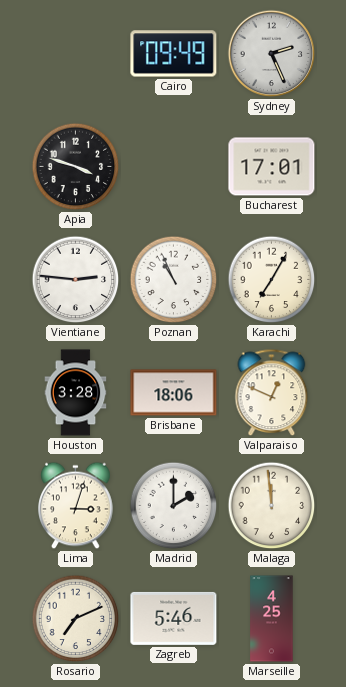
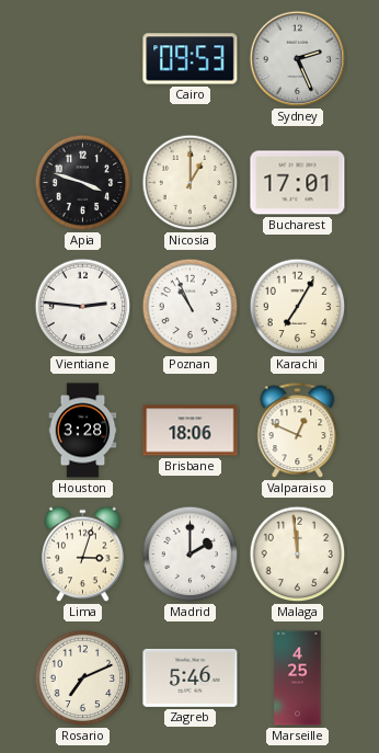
Cairo: 09:49 -> 09:53 (191, 59)
Nicosia: none -> 1:00 (191, 183)
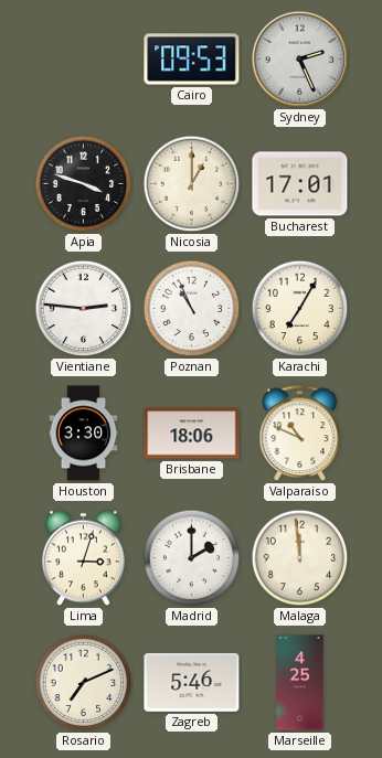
Houston: 3:28 -> 3:30 (84, 434)
Valparaiso: 12:49 -> 10:49 (300, 434)
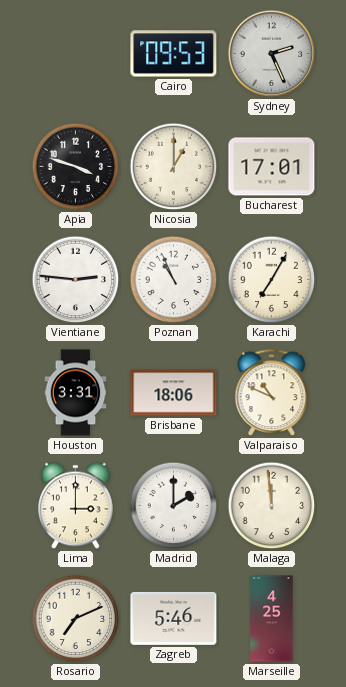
Houston: 3:30 -> 3:31 (76, 393)
Lima: 3:03 -> 3:00 (76, 506)
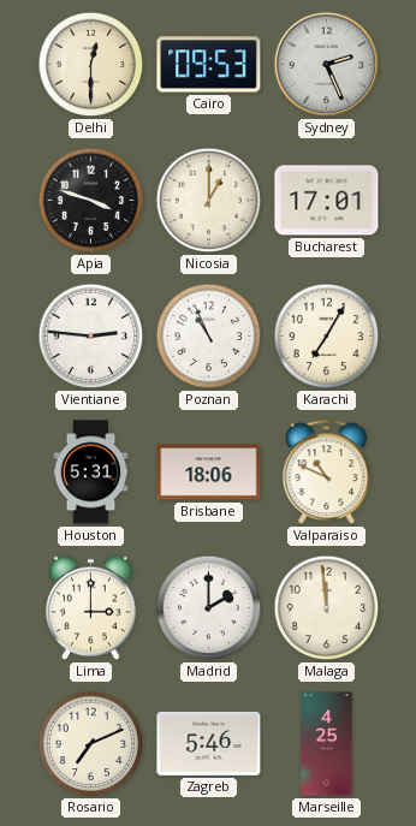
Delhi: none -> 12:30 (91, 65)
Houston: 3:31 -> 5:31 (91, 473)
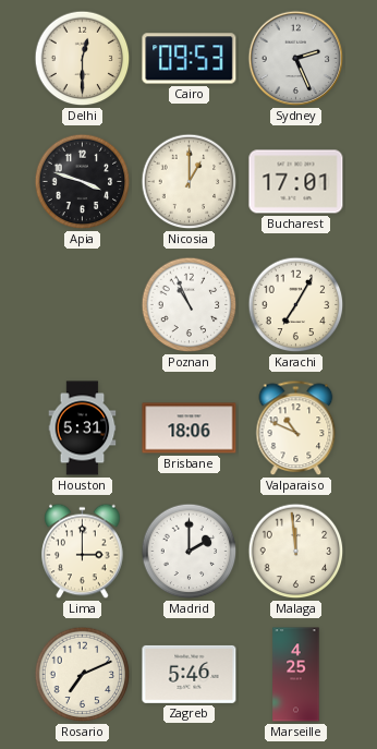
Vientiane: 2:46 -> none (91, 337)
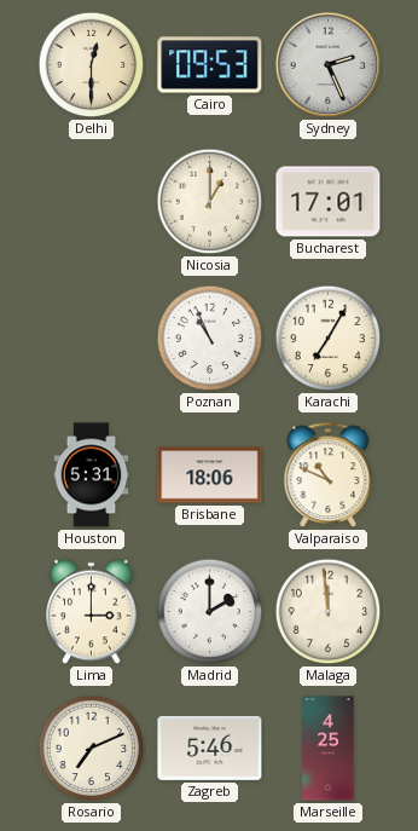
Apia: 3:48 -> none (83, 182)
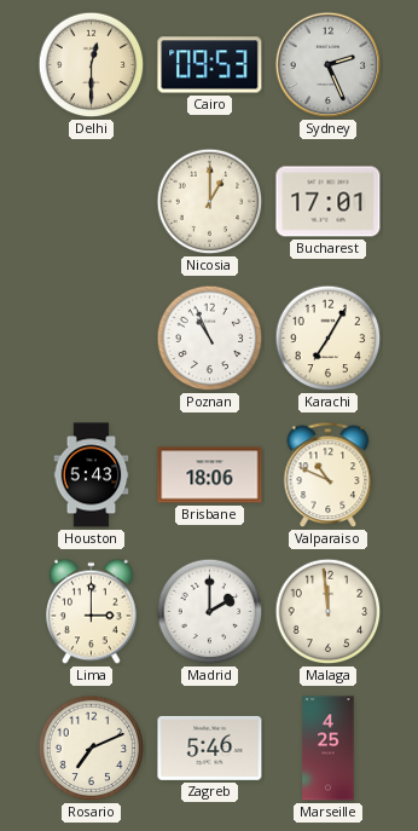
Houston: 5:31 -> 5:43 (92, 475)
